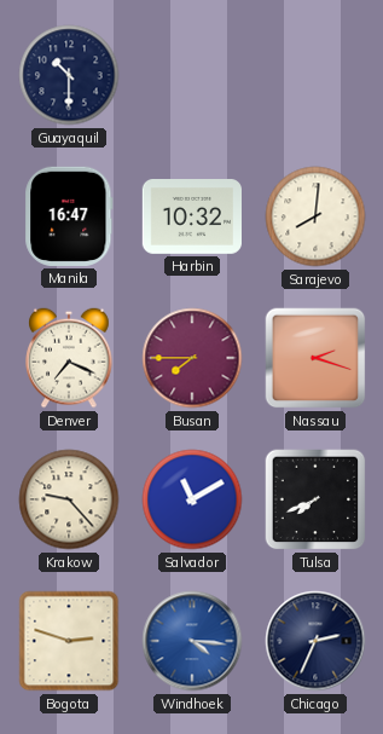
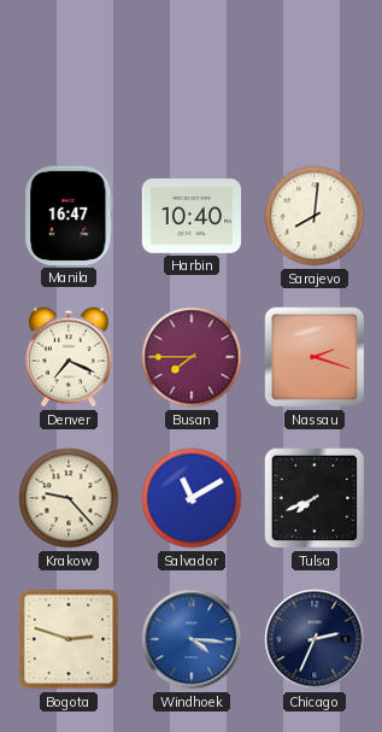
Guayaquil: 10:30 -> none (69, 75)
Harbin: 10:32 -> 10:40 (190, 217)
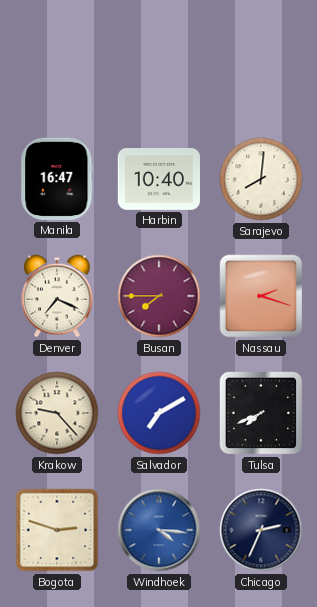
Salvador: 11:10 -> 7:10 (159, 413)
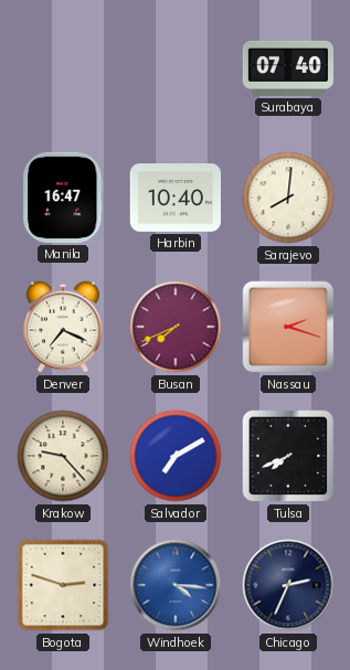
Surabaya: none -> 07:40 (287, 68)
Busan: 7:45 -> 7:41 (176, 327)
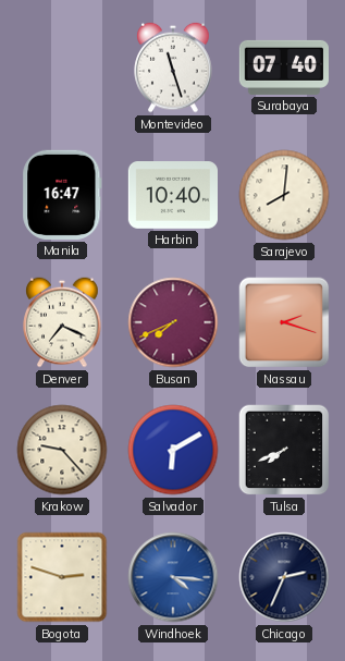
Montevideo: none -> 11:27 (173, 68)
Salvador: 7:10 -> 6:10 (173, 450)
